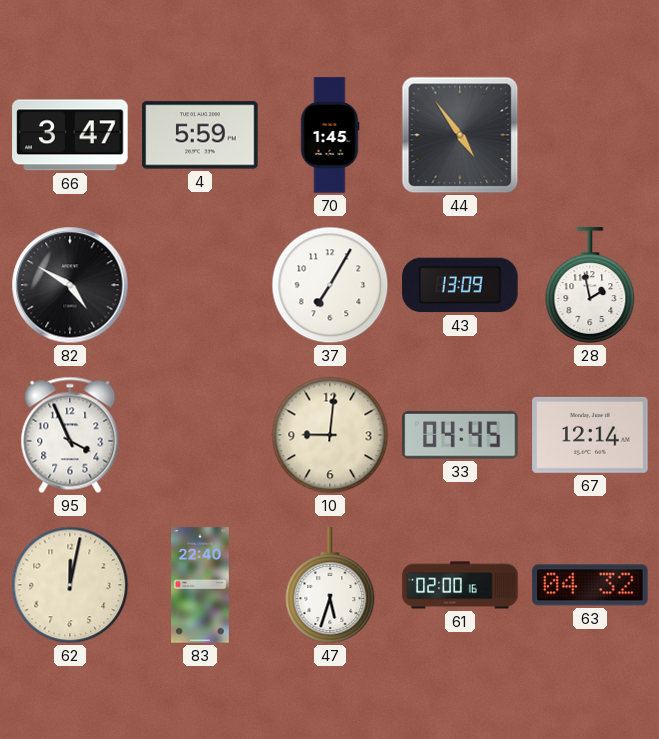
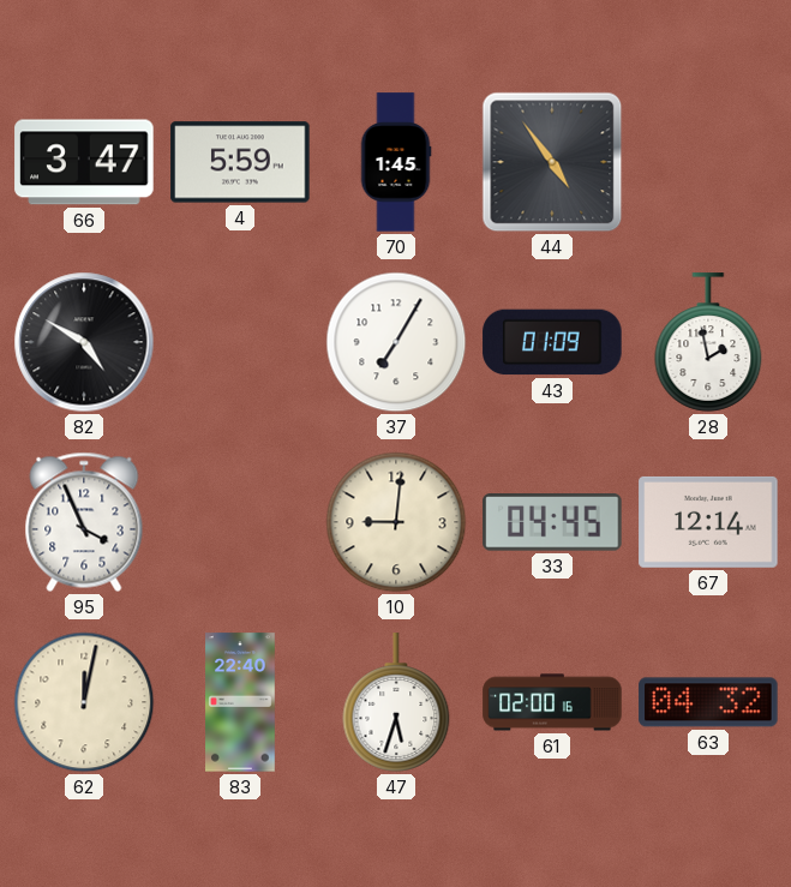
43: 13:09 -> 01:09 (552, 342)
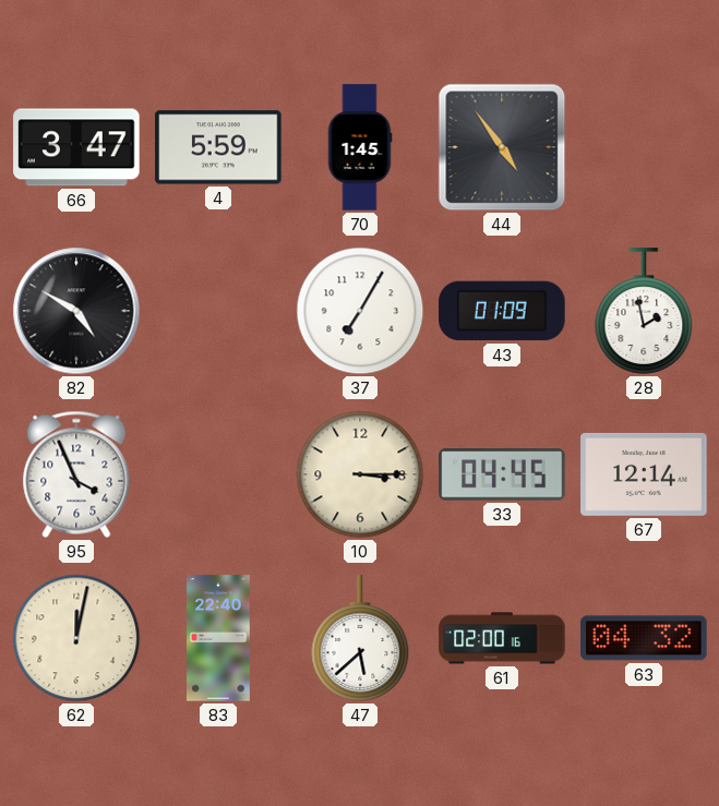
10: 9:01 -> 3:15 (360, 474)
47: 5:33 -> 5:38 (360, 638)
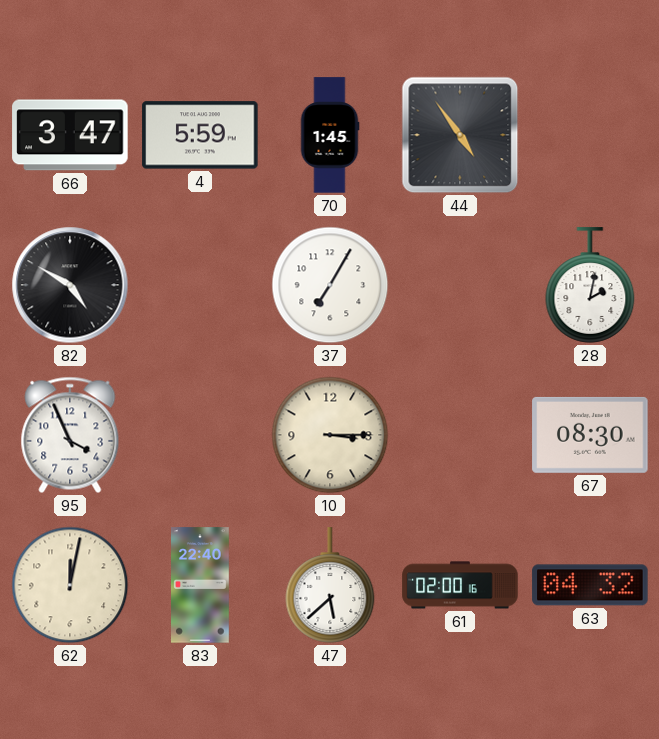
43: 01:09 -> none (502, 311)
28: 1:58 -> 2:02 (590, 285)
33: 04:45 -> none (502, 474)
67: 12:14 -> 08:30 (590, 435)
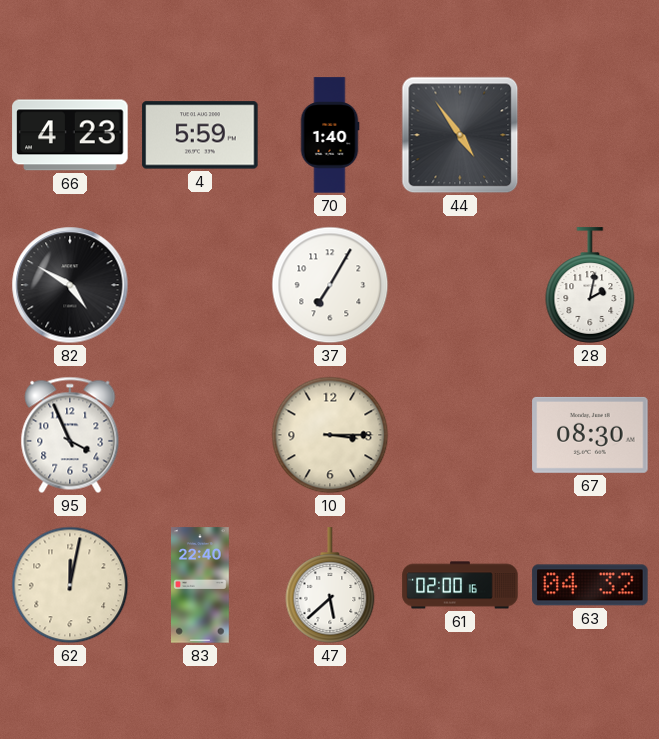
66: 3:47 -> 4:23 (70, 135)
70: 1:45 -> 1:40 (330, 135)
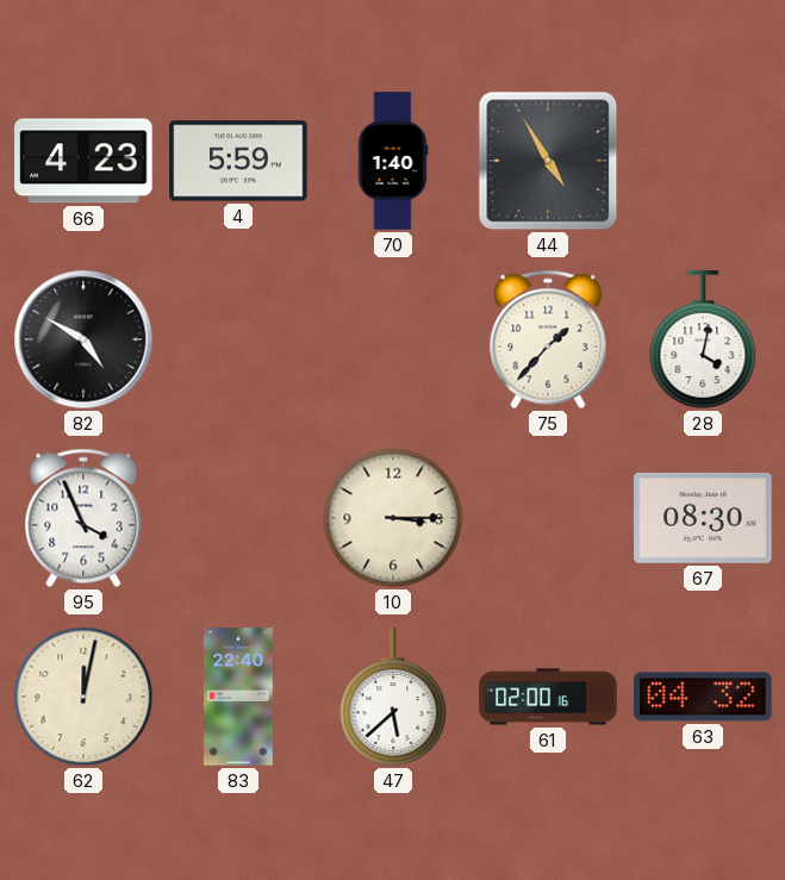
44: 4:54 -> 4:55 (548, 161)
37: 7:05 -> none (330, 285)
75: none -> 1:37 (548, 339)
28: 2:02 -> 4:02 (703, 339)
